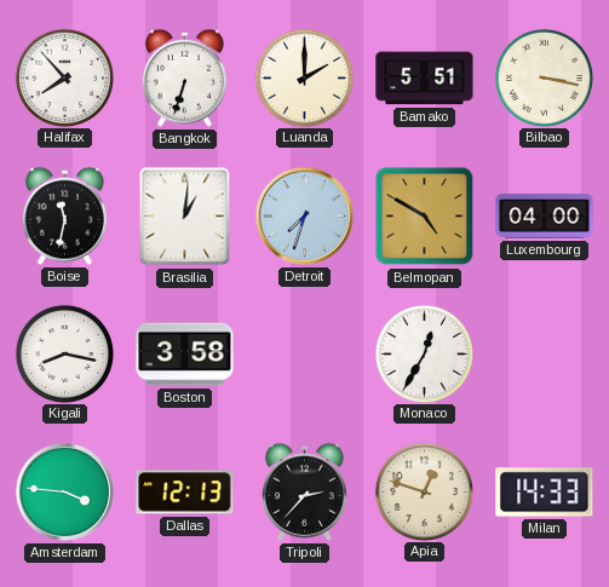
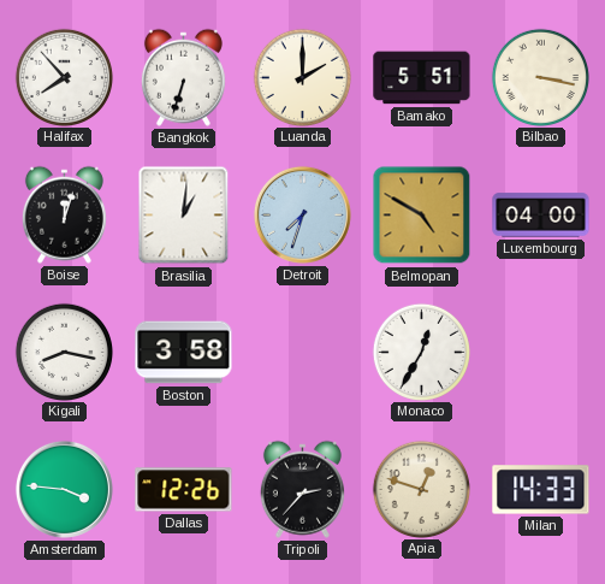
Boise: 11:32 -> 12:03 (64, 214)
Dallas: 12:13 -> 12:26 (184, 490)
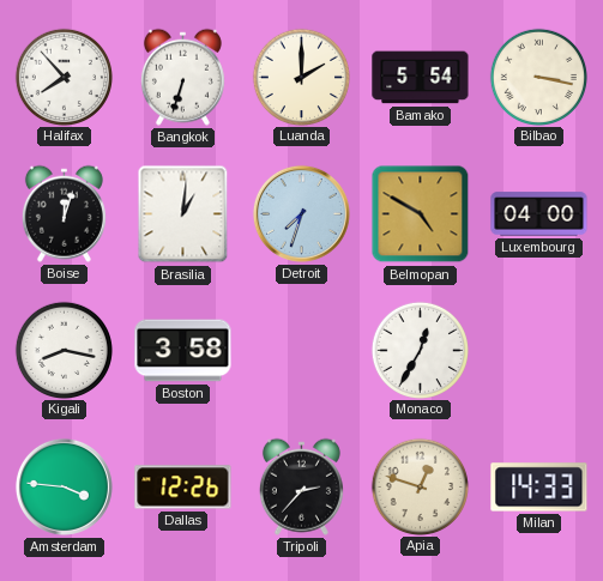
Bamako: 5:51 -> 5:54 (421, 78)
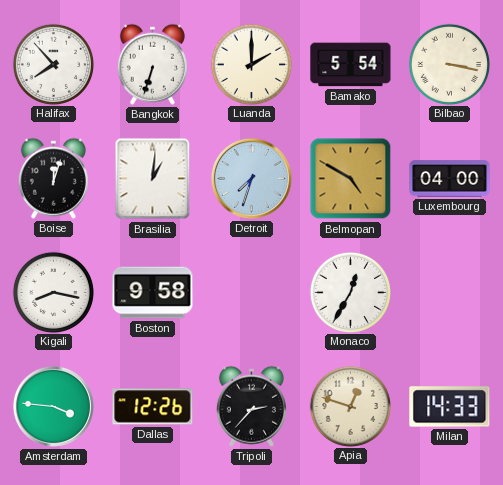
Boston: 3:58 -> 9:58 (153, 293)
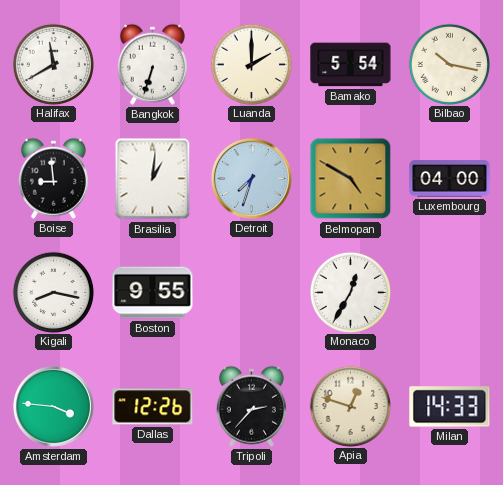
Halifax: 7:53 -> 11:40 (53, 64)
Bilbao: 3:17 -> 10:17 (449, 64)
Boise: 12:03 -> 8:59 (53, 178)
Boston: 9:58 -> 9:55 (153, 293)
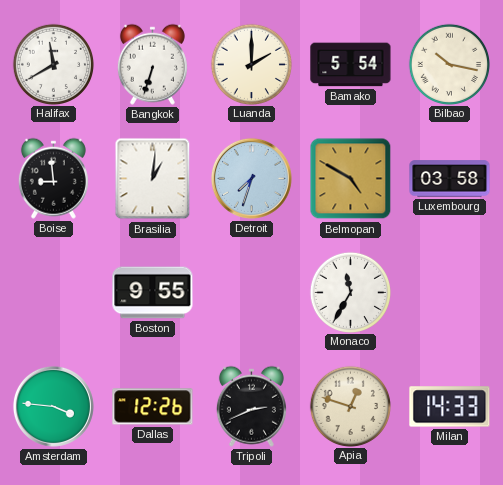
Luxembourg: 04:00 -> 03:58 (450, 179)
Kigali: 8:17 -> none (53, 292)
Monaco: 12:35 -> 11:35 (350, 292)
Tripoli: 2:37 -> 2:41 (251, 406)
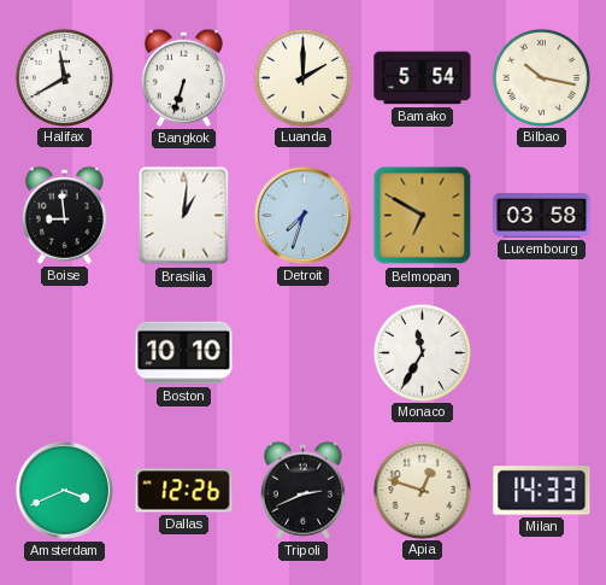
Belmopan: 4:50 -> 6:50 (423, 216)
Boston: 9:55 -> 10:10 (184, 353)
Amsterdam: 3:46 -> 3:41 (64, 490)
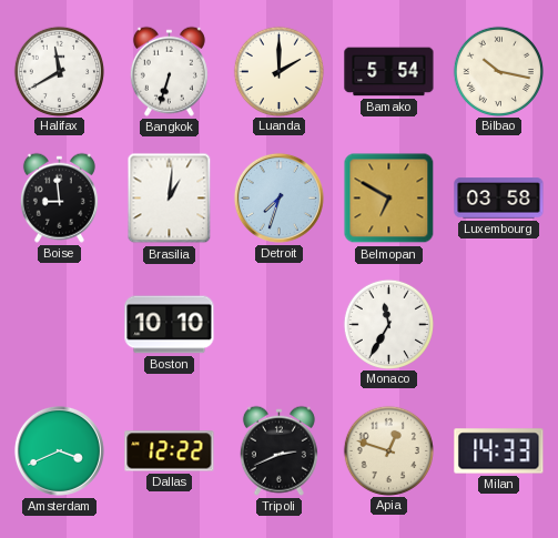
Dallas: 12:26 -> 12:22 (170, 451)
